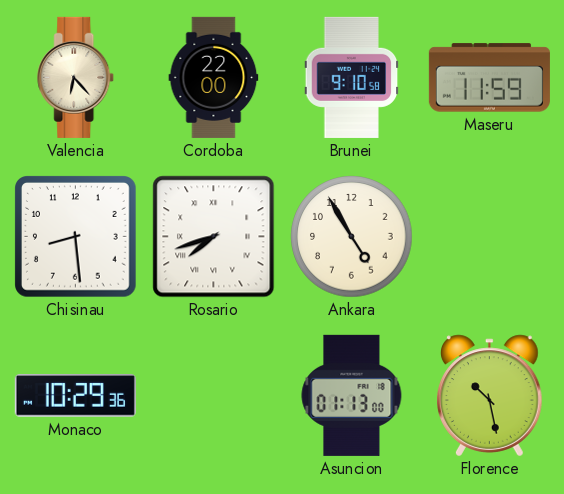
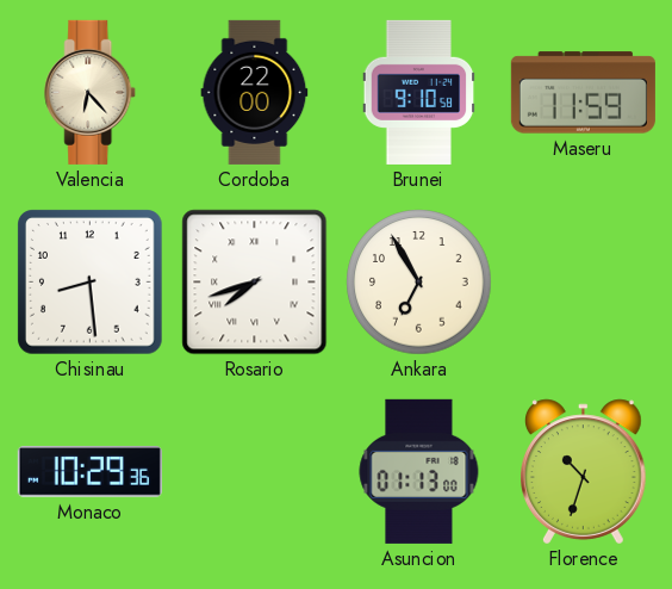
Ankara: 4:55 -> 6:55 (419, 283)
Florence: 10:28 -> 10:33 (584, 472)
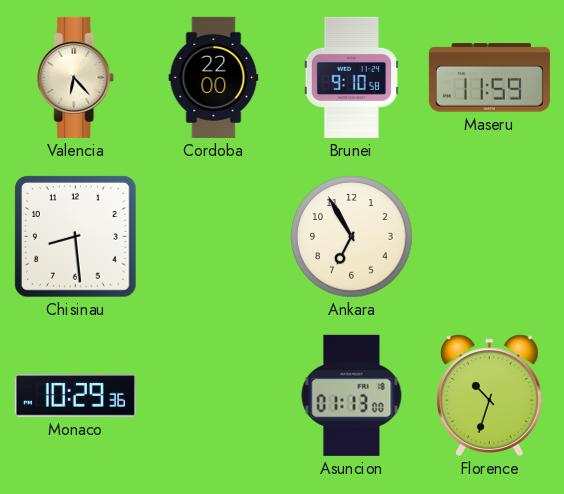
Rosario: 7:42 -> none (255, 283)
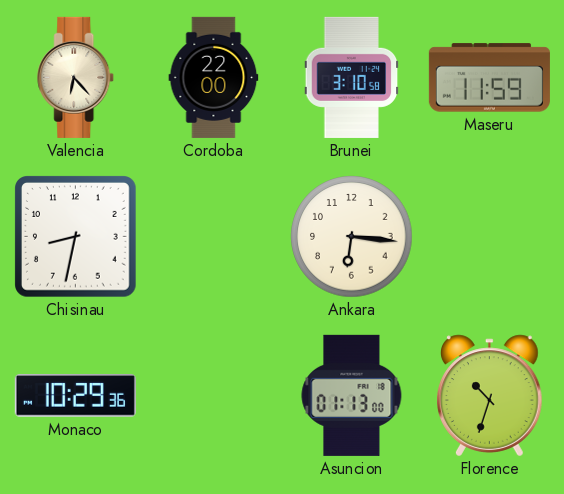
Brunei: 9:10 -> 3:10 (352, 77)
Chisinau: 8:29 -> 8:32 (76, 237)
Ankara: 6:55 -> 6:16 (352, 237)
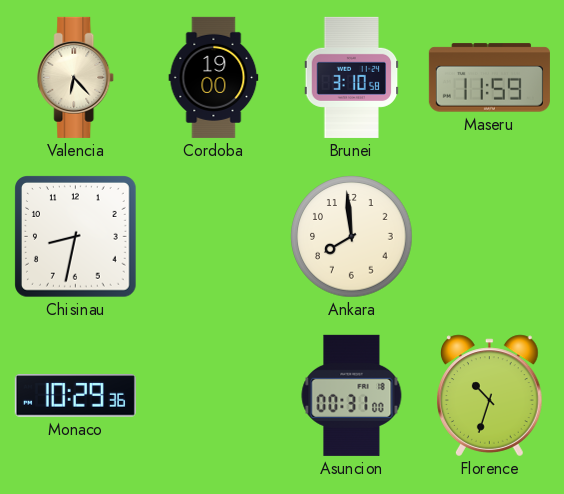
Cordoba: 22:00 -> 19:00 (214, 77)
Ankara: 6:16 -> 7:59 (352, 237)
Asuncion: 01:13 -> 00:31 (352, 395)
